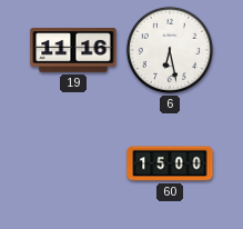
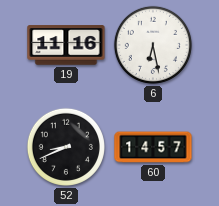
52: none -> 8:41 (66, 147)
60: 15:00 -> 14:57 (153, 147)
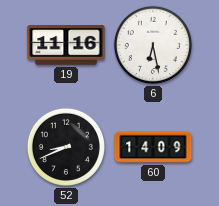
60: 14:57 -> 14:09 (153, 147)
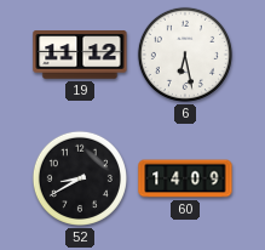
19: 11:16 -> 11:12 (80, 55)
52: 8:41 -> 8:40 (80, 178)
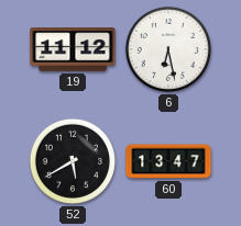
52: 8:40 -> 5:40 (73, 161)
60: 14:09 -> 13:47 (168, 161)
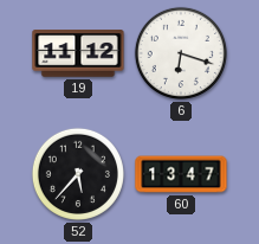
6: 6:28 -> 6:18 (181, 53)
52: 5:40 -> 5:37 (78, 174)
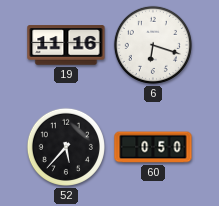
19: 11:12 -> 11:16 (66, 45)
60: 13:47 -> 0:50 (153, 147)
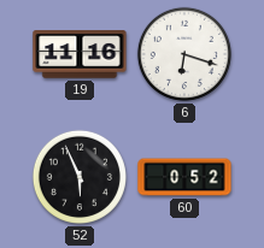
52: 5:37 -> 5:56 (80, 177)
60: 0:50 -> 0:52 (184, 177)
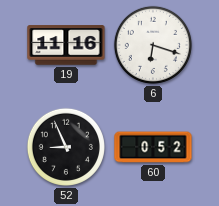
52: 5:56 -> 8:56 (66, 147)
